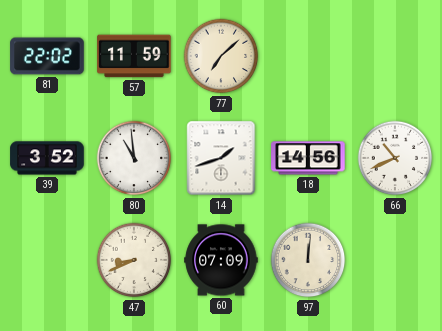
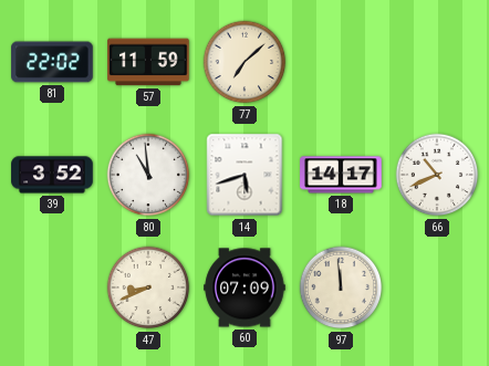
14: 1:42 -> 5:42 (245, 175)
18: 14:56 -> 14:17 (341, 175)
97: 12:01 -> 11:59 (341, 287)
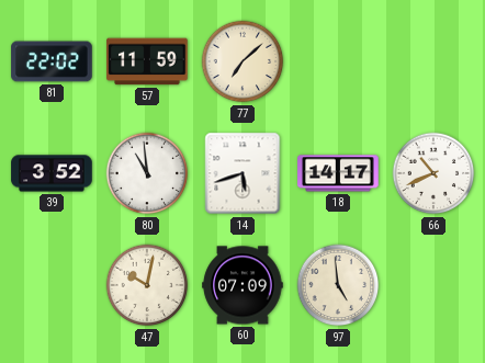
47: 8:41 -> 10:02 (147, 285)
97: 11:59 -> 4:59 (338, 285)
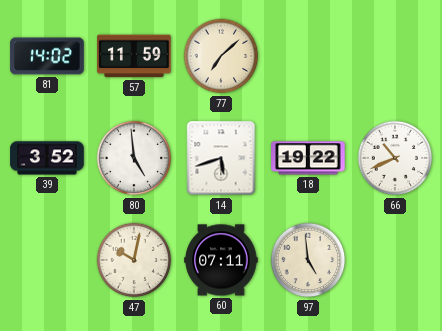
81: 22:02 -> 14:02 (47, 56)
80: 10:59 -> 4:59 (134, 158)
18: 14:17 -> 19:22 (308, 158)
60: 07:09 -> 07:11 (221, 260)
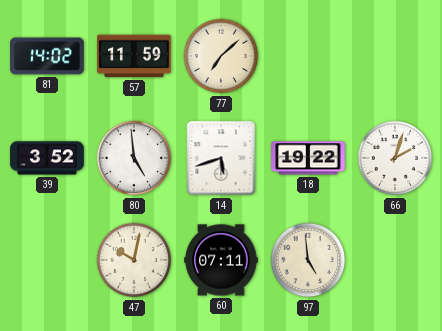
66: 10:41 -> 2:03 (395, 158)
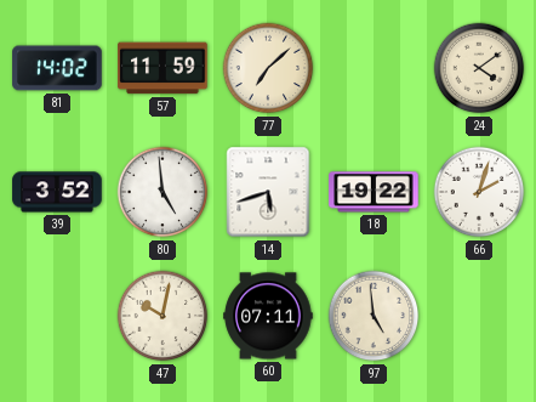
24: none -> 4:09 (479, 68)
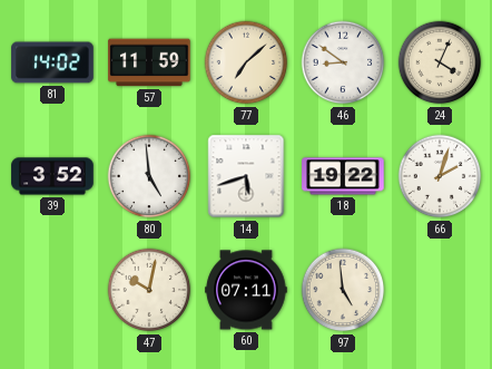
46: none -> 8:51 (343, 62)
24: 4:09 -> 4:04 (440, 62)
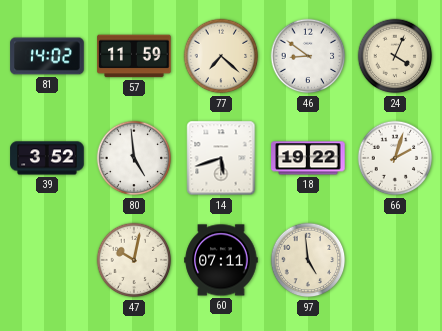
77: 7:08 -> 7:22 (221, 56)
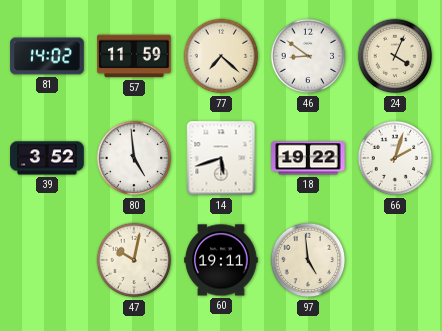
60: 07:11 -> 19:11 (221, 260)
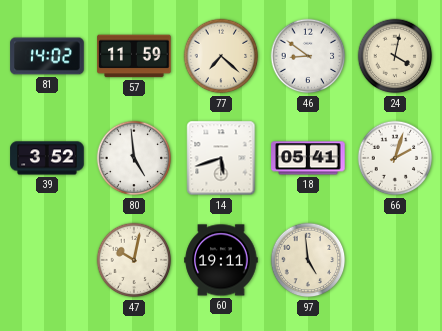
24: 4:04 -> 4:02 (395, 56)
18: 19:22 -> 05:41 (308, 158)
